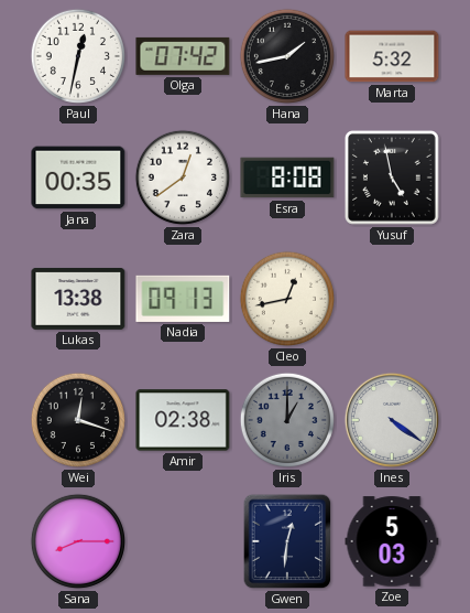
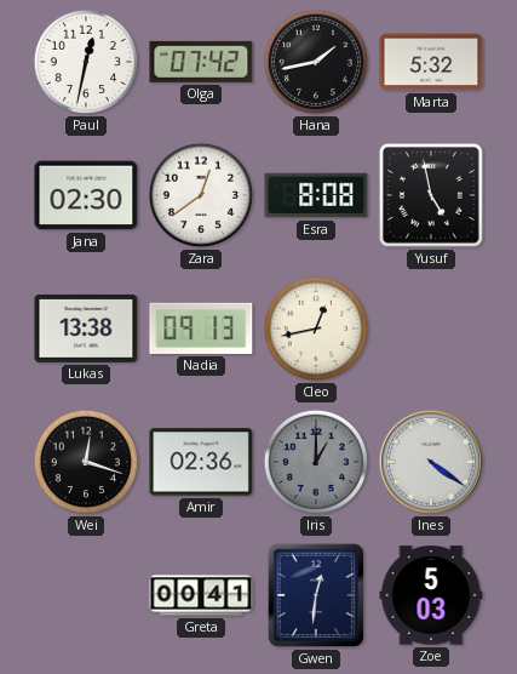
Jana: 00:35 -> 02:30 (86, 195)
Amir: 02:38 -> 02:36 (201, 462)
Sana: 8:15 -> none (78, 541)
Greta: none -> 00:41 (201, 595)
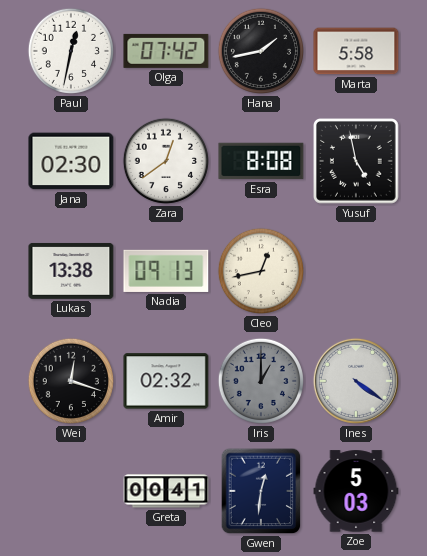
Marta: 5:32 -> 5:58 (356, 51)
Amir: 02:36 -> 02:32 (166, 381)
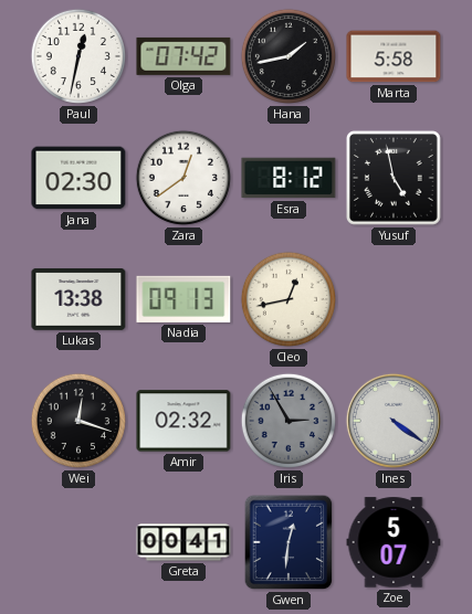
Esra: 8:08 -> 8:12 (289, 178)
Iris: 1:00 -> 2:55 (289, 421)
Zoe: 5:03 -> 5:07 (394, 542)
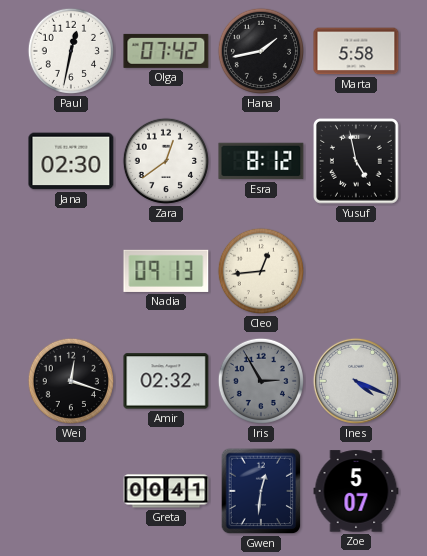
Lukas: 13:38 -> none (78, 299)
Cleo: 12:43 -> 12:44 (261, 271)
Ines: 4:21 -> 4:19 (356, 381)
